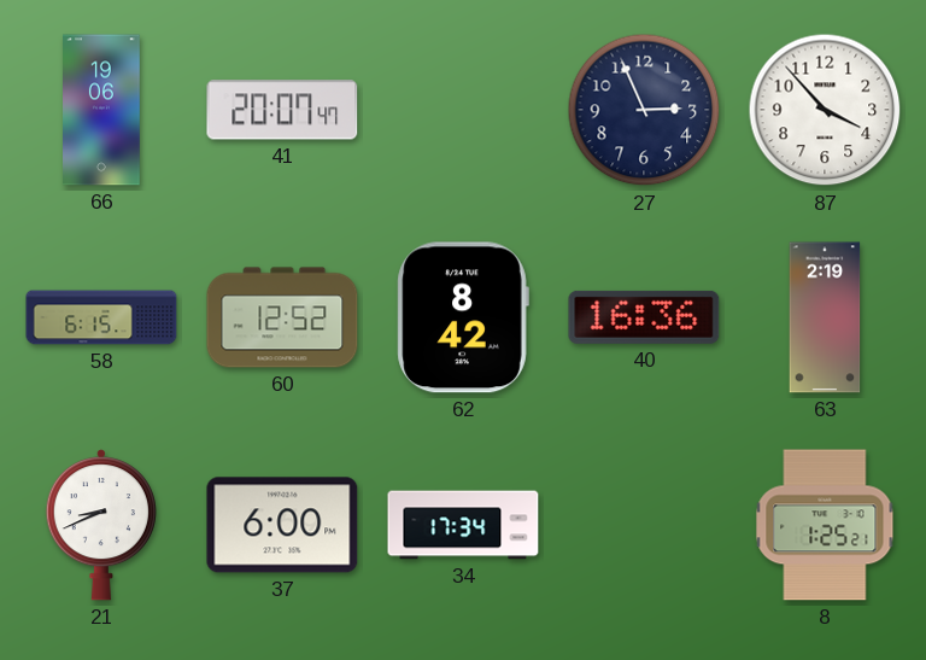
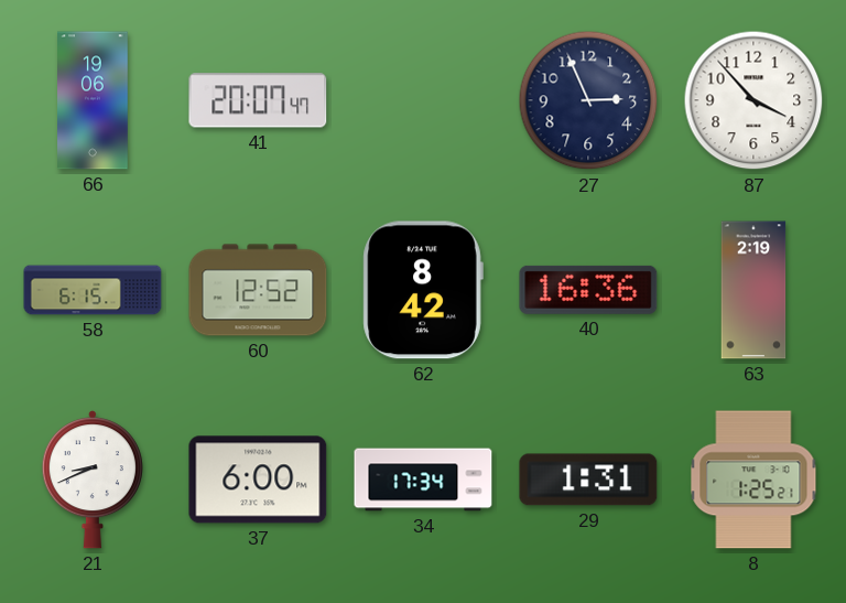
29: none -> 1:31 (588, 480)
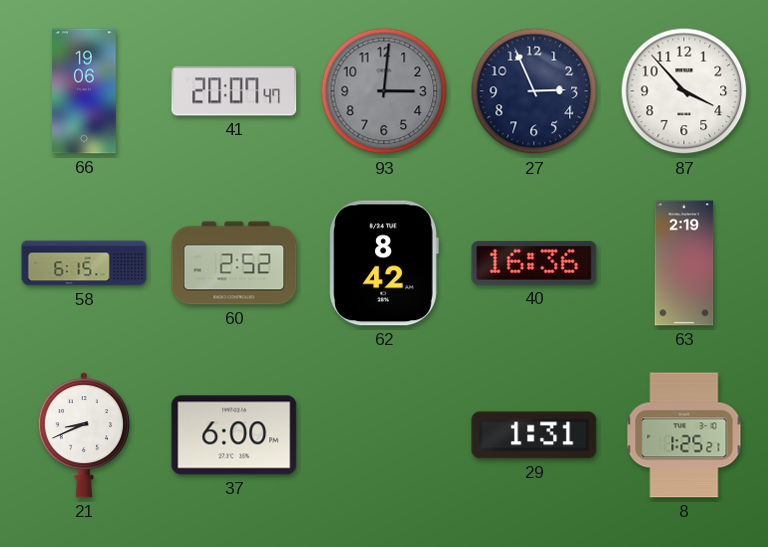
93: none -> 3:01 (384, 91)
60: 12:52 -> 2:52 (234, 263)
34: 17:34 -> none (423, 480)
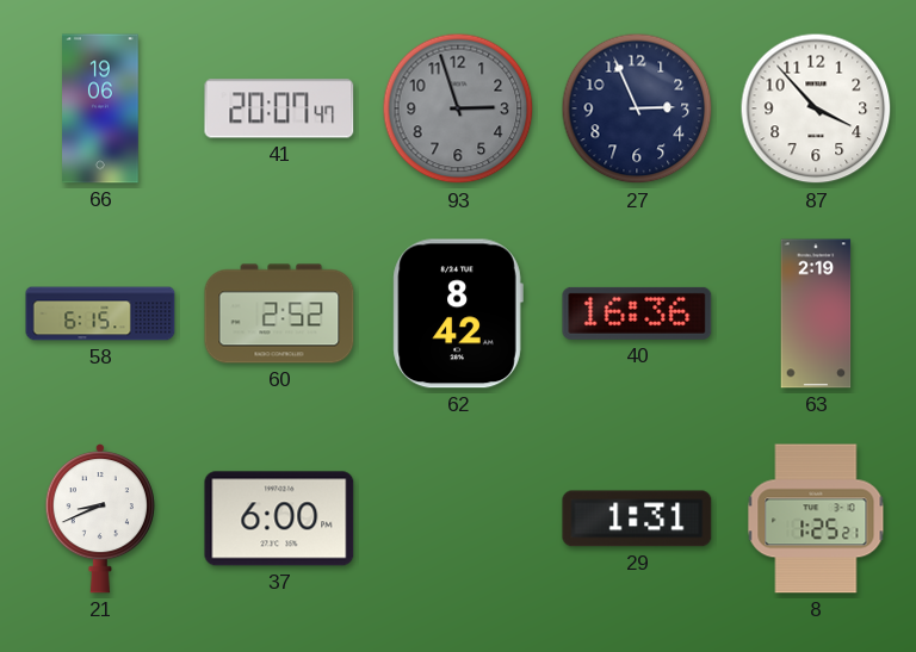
93: 3:01 -> 2:57 (458, 108)
